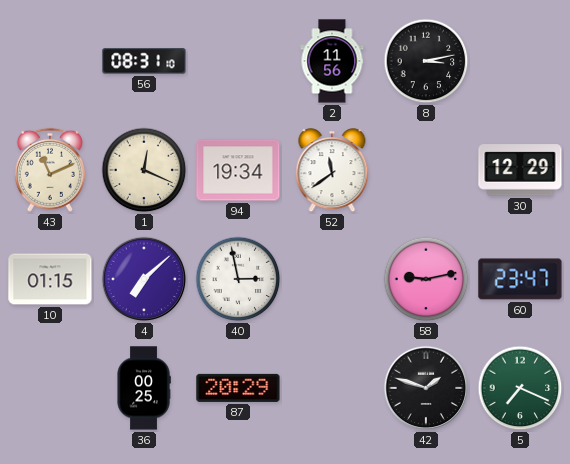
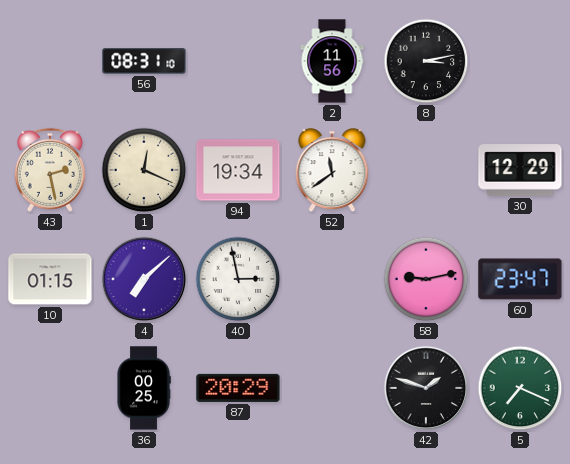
43: 11:11 -> 2:28 (50, 170)
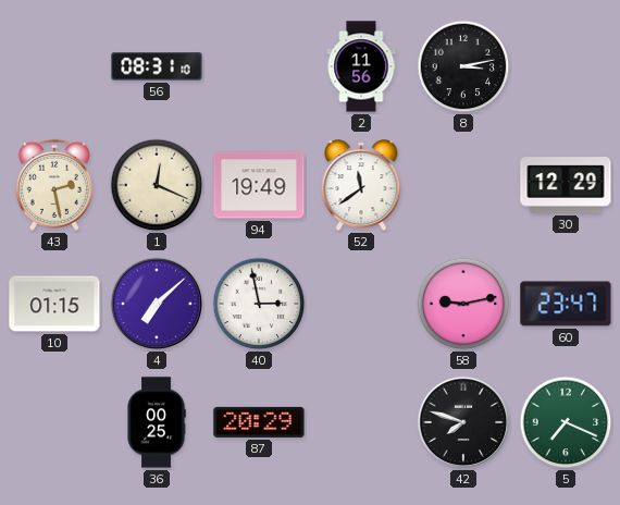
94: 19:34 -> 19:49 (259, 185)
42: 1:48 -> 7:48 (463, 422)
